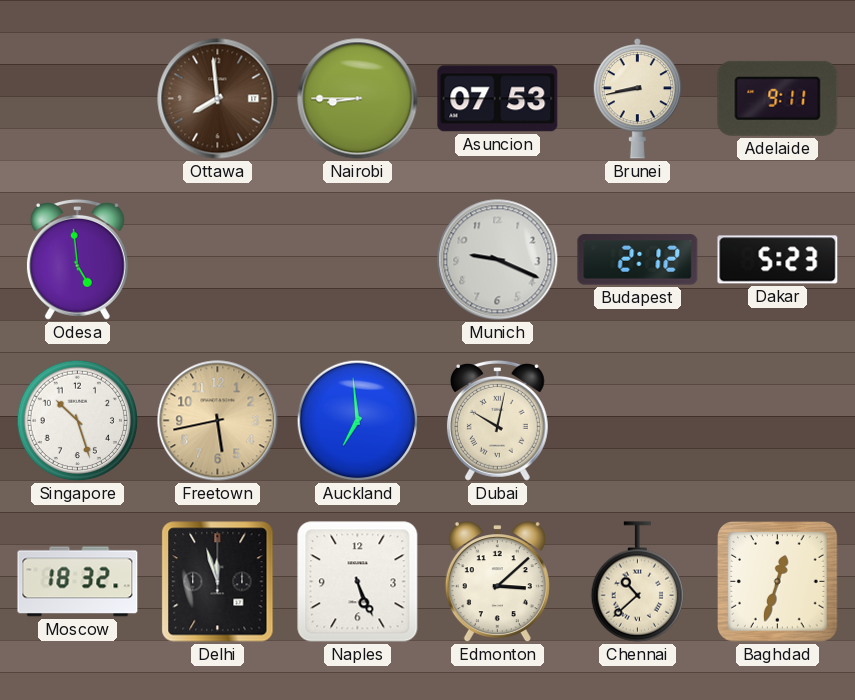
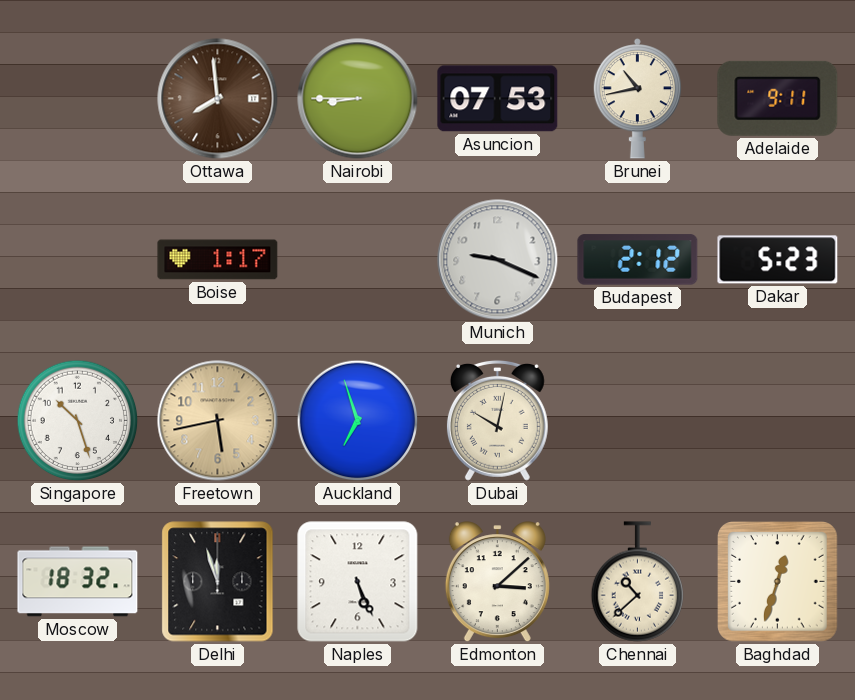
Brunei: 8:43 -> 10:43 (637, 99)
Odesa: 4:59 -> none (77, 259)
Boise: none -> 1:17 (218, 260)
Auckland: 6:59 -> 6:57 (358, 421)
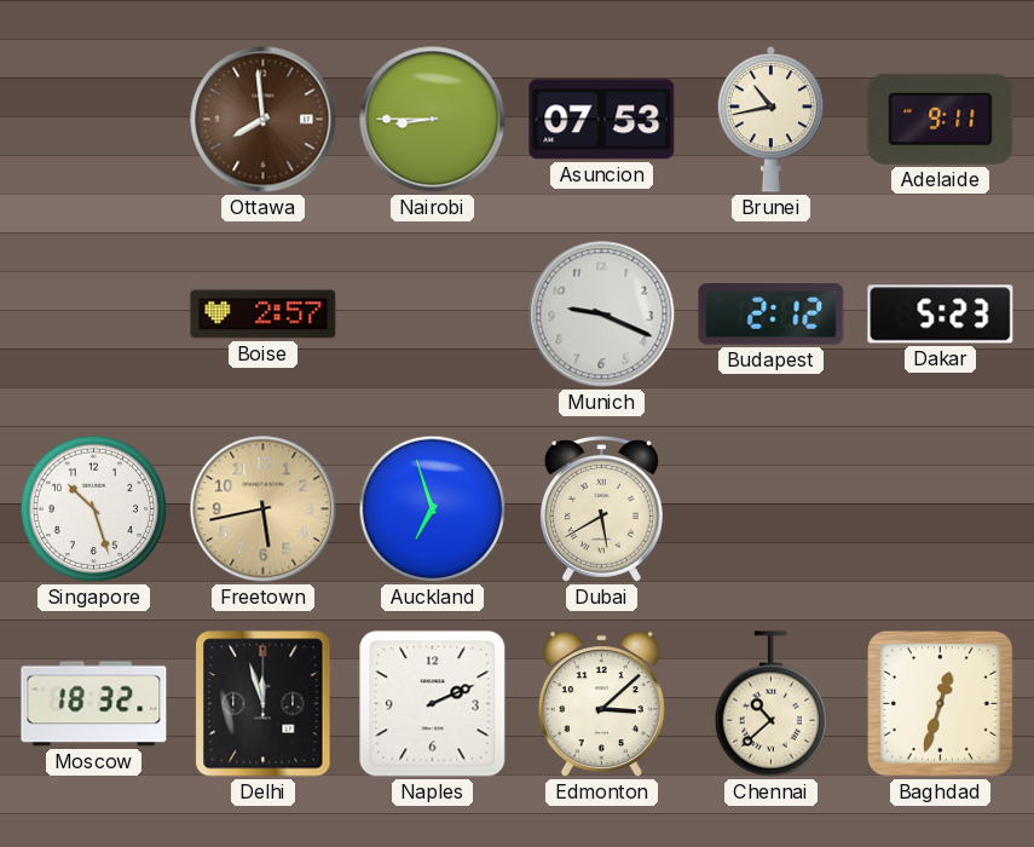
Boise: 1:17 -> 2:57 (264, 315)
Dubai: 10:02 -> 5:40 (601, 508)
Naples: 5:26 -> 2:11 (433, 704)
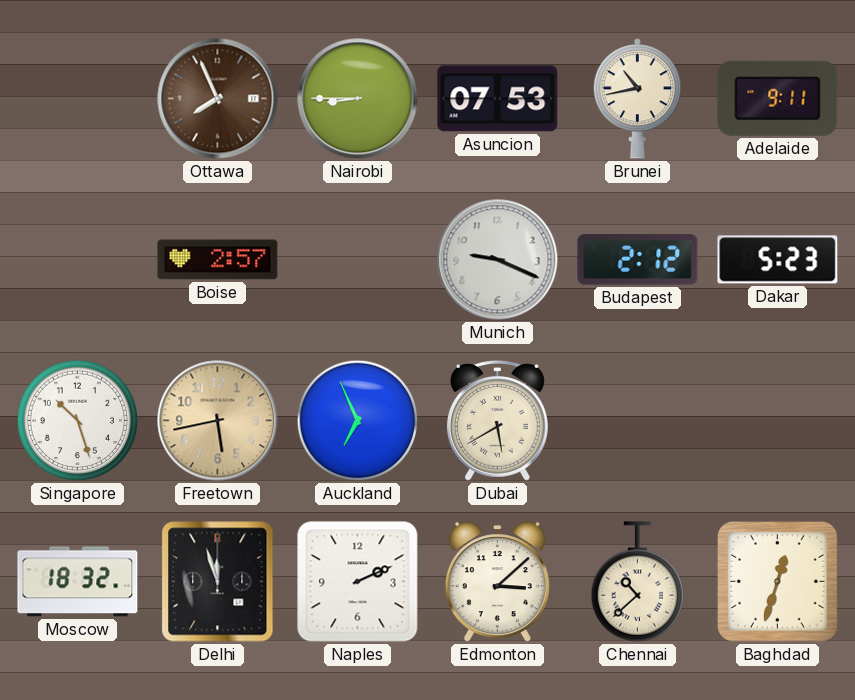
Ottawa: 7:59 -> 7:56 (218, 99)
Auckland: 6:57 -> 6:56 (358, 421)
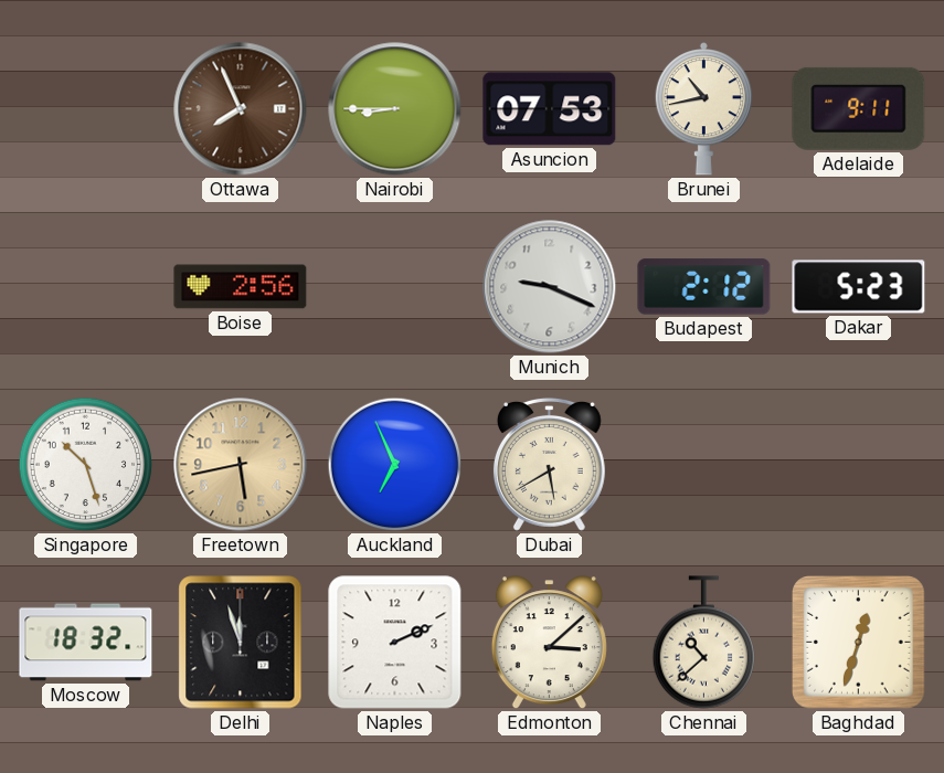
Boise: 2:57 -> 2:56 (241, 287)
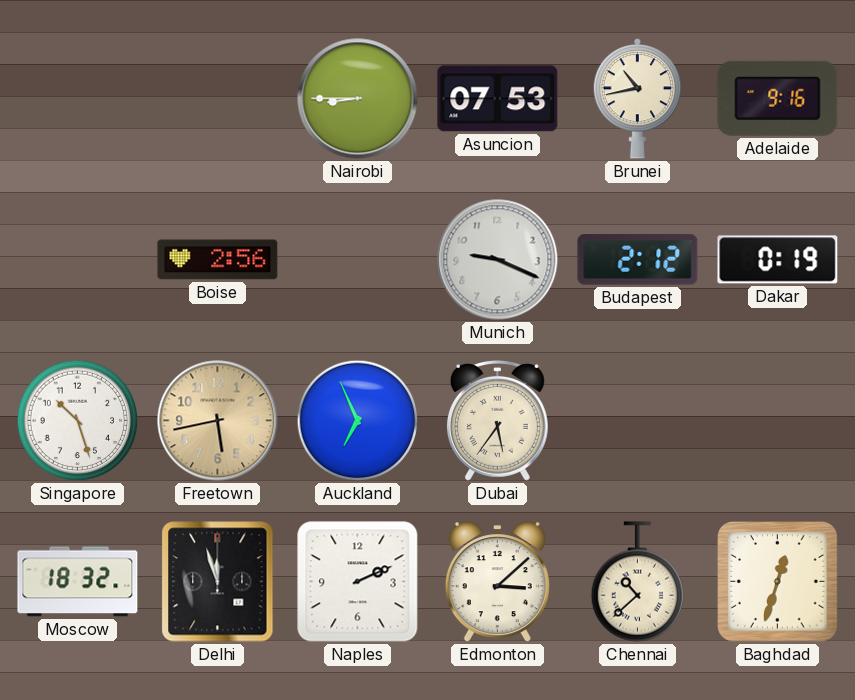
Ottawa: 7:56 -> none (241, 109)
Adelaide: 9:11 -> 9:16 (778, 98)
Dakar: 5:23 -> 0:19 (778, 260)
Dubai: 5:40 -> 5:36 (497, 420)
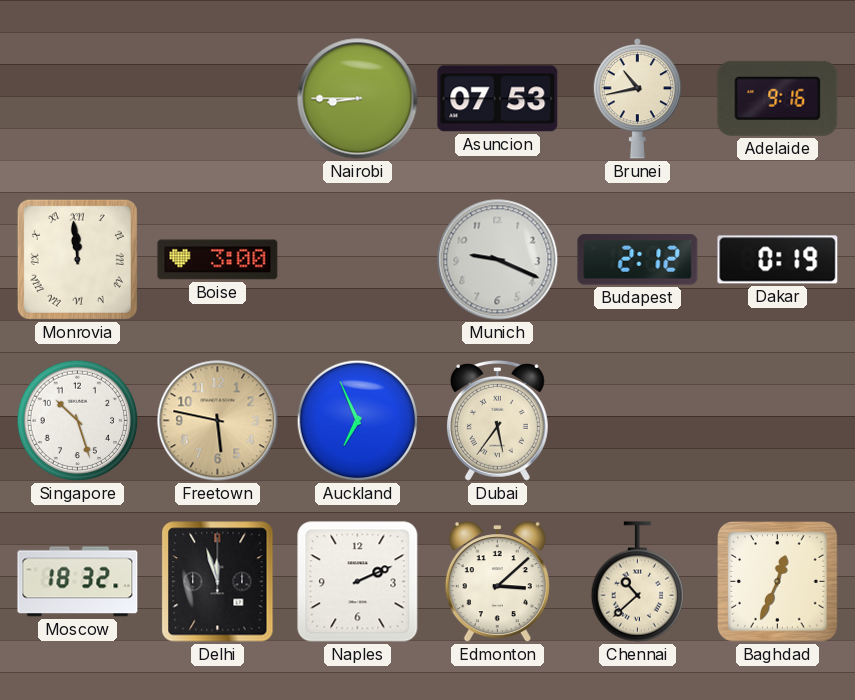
Monrovia: none -> 11:59 (77, 259)
Boise: 2:56 -> 3:00 (218, 260)
Freetown: 5:43 -> 5:47 (218, 421)
Baghdad: 12:33 -> 12:34 (778, 582)
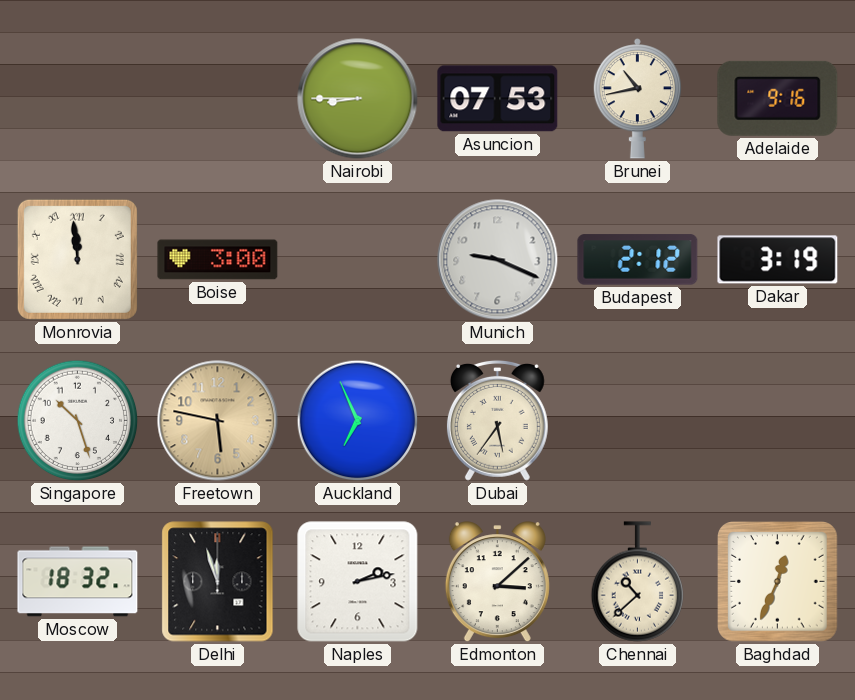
Dakar: 0:19 -> 3:19 (778, 260)
Naples: 2:11 -> 2:13 (358, 582)
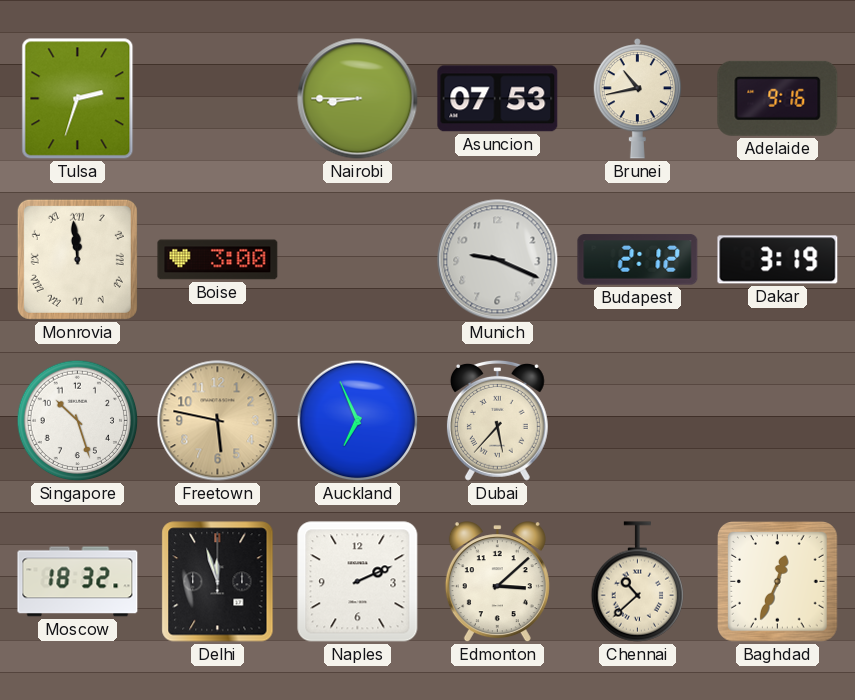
Tulsa: none -> 2:33 (78, 99)
Dubai: 5:36 -> 5:37 (497, 420)
Naples: 2:13 -> 2:11 (358, 582)
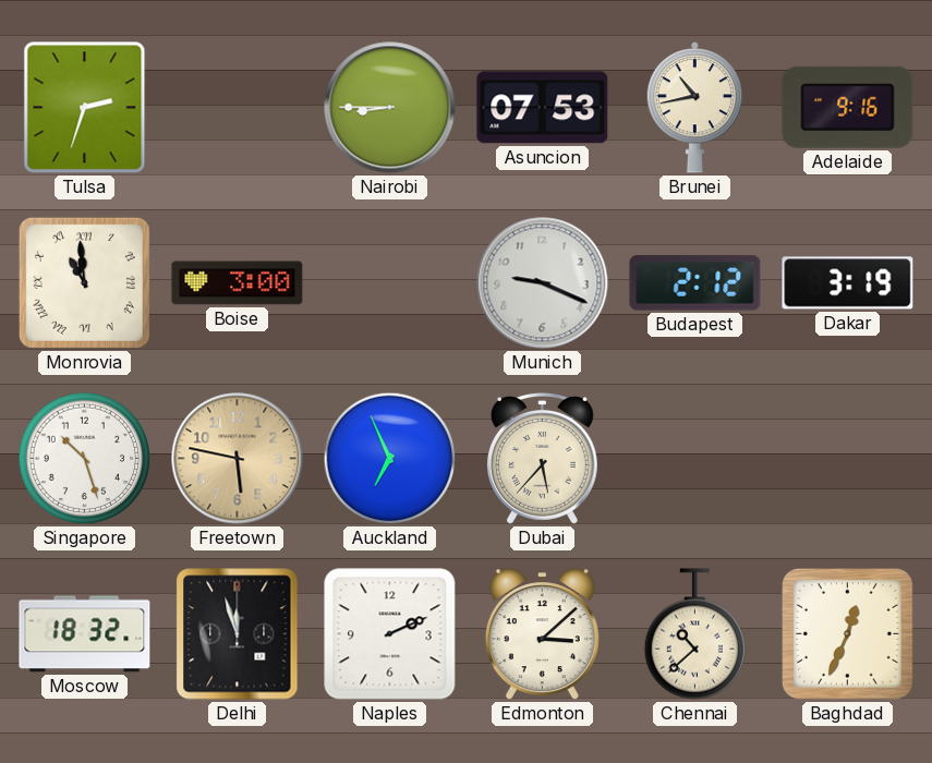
Monrovia: 11:59 -> 10:59 (84, 282)
